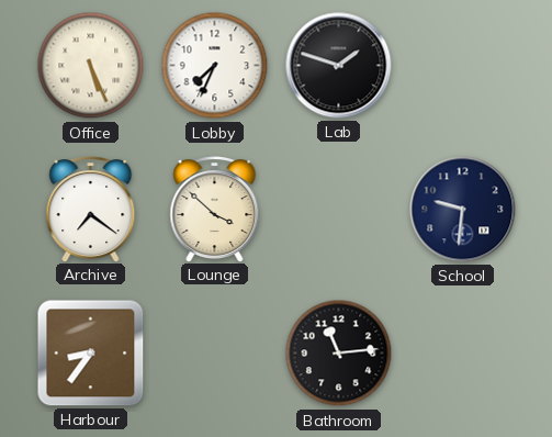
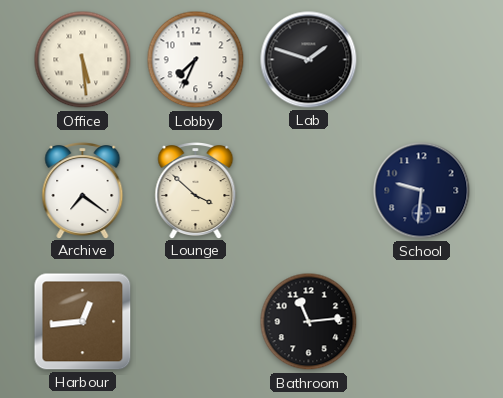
Office: 5:26 -> 5:29 (83, 60)
Harbour: 8:36 -> 12:44 (83, 322)
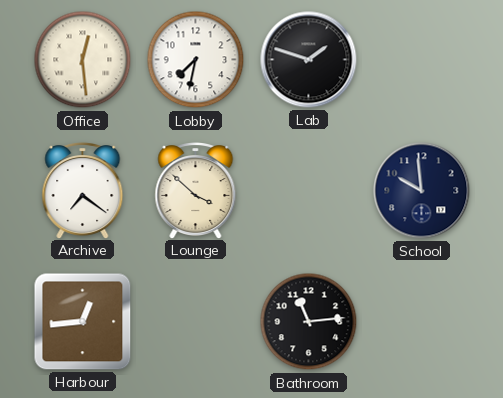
Office: 5:29 -> 12:29 (83, 60)
Lobby: 7:34 -> 7:32 (196, 60)
School: 9:31 -> 9:59 (422, 191)
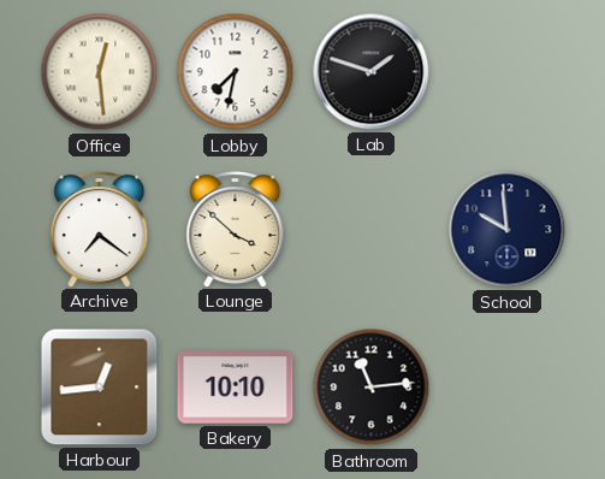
Bakery: none -> 10:10 (236, 388)
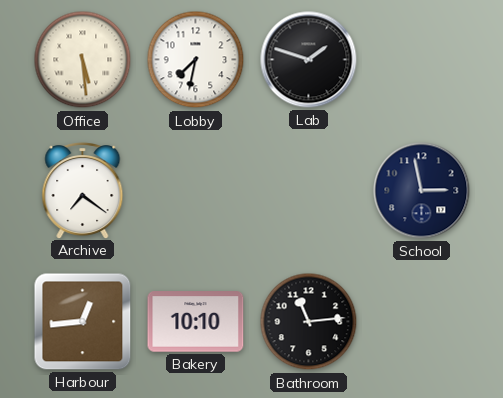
Office: 12:29 -> 5:29 (83, 60)
Lounge: 3:52 -> none (236, 230)
School: 9:59 -> 2:58 (422, 191)
